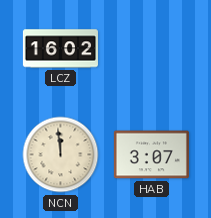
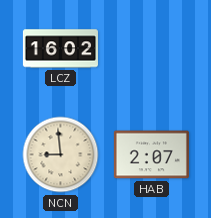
NCN: 11:59 -> 8:59 (61, 155)
HAB: 3:07 -> 2:07 (151, 155)
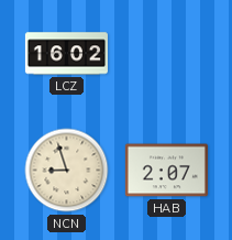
NCN: 8:59 -> 8:57 (67, 171)
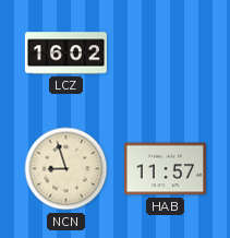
HAB: 2:07 -> 11:57 (165, 169)
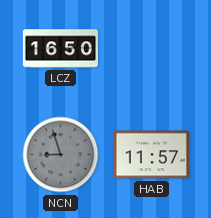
LCZ: 16:02 -> 16:50 (60, 49)
NCN dial: cream -> grey (61, 155)
